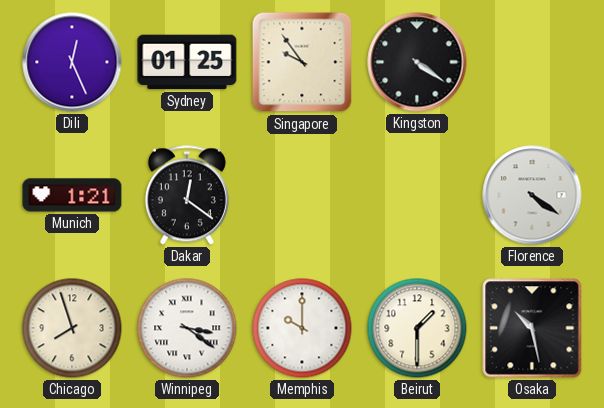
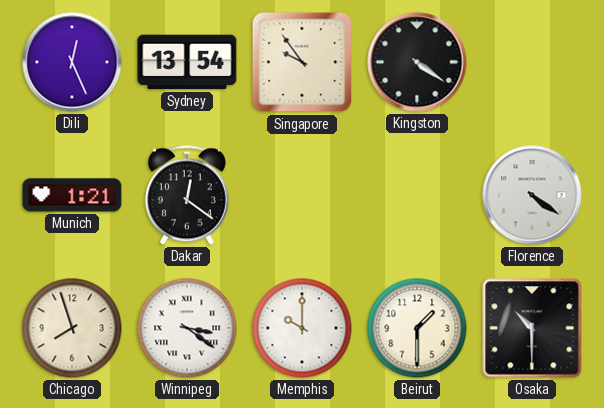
Sydney: 01:25 -> 13:54 (187, 62)
Osaka: 10:28 -> 10:30 (532, 328)
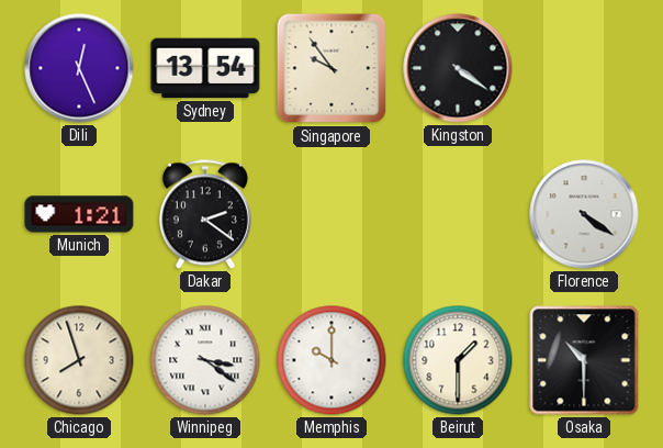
Dakar: 12:21 -> 2:21 (205, 214)
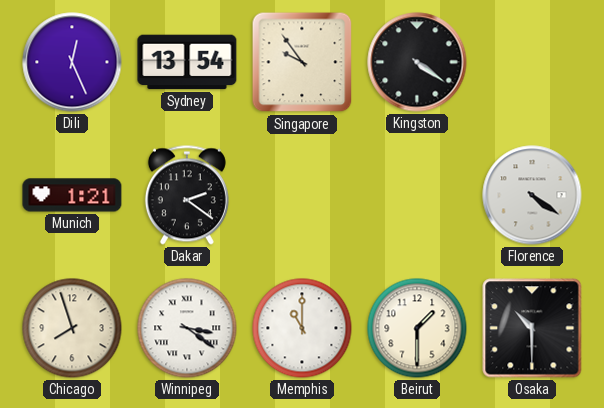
Memphis: 10:00 -> 11:00 (302, 328)
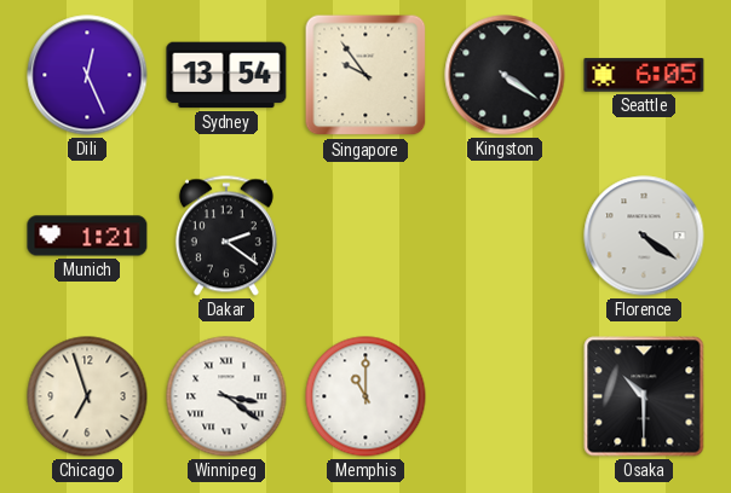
Seattle: none -> 6:05 (644, 75)
Chicago: 7:57 -> 6:57 (87, 396)
Beirut: 1:30 -> none (417, 328)
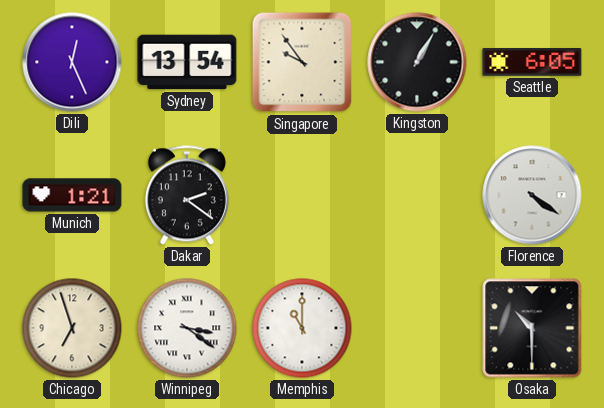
Kingston: 4:21 -> 1:05 (417, 62)
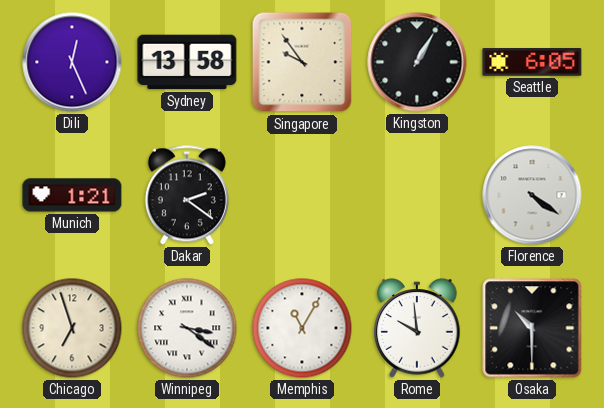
Sydney: 13:54 -> 13:58 (187, 62)
Memphis: 11:00 -> 11:05 (302, 328)
Rome: none -> 9:59 (417, 328)
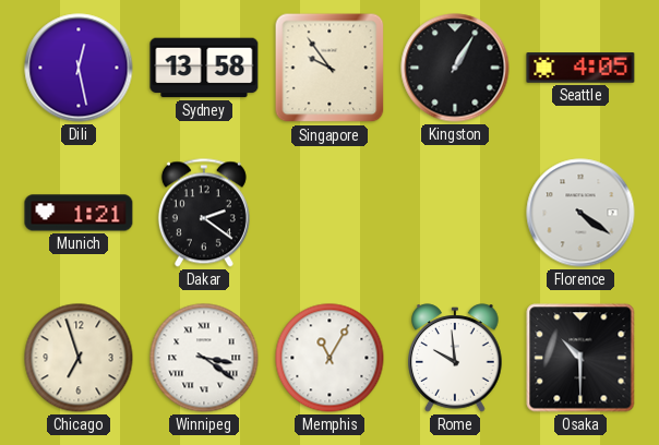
Dili: 12:26 -> 12:28 (79, 68)
Seattle: 6:05 -> 4:05 (580, 68)
